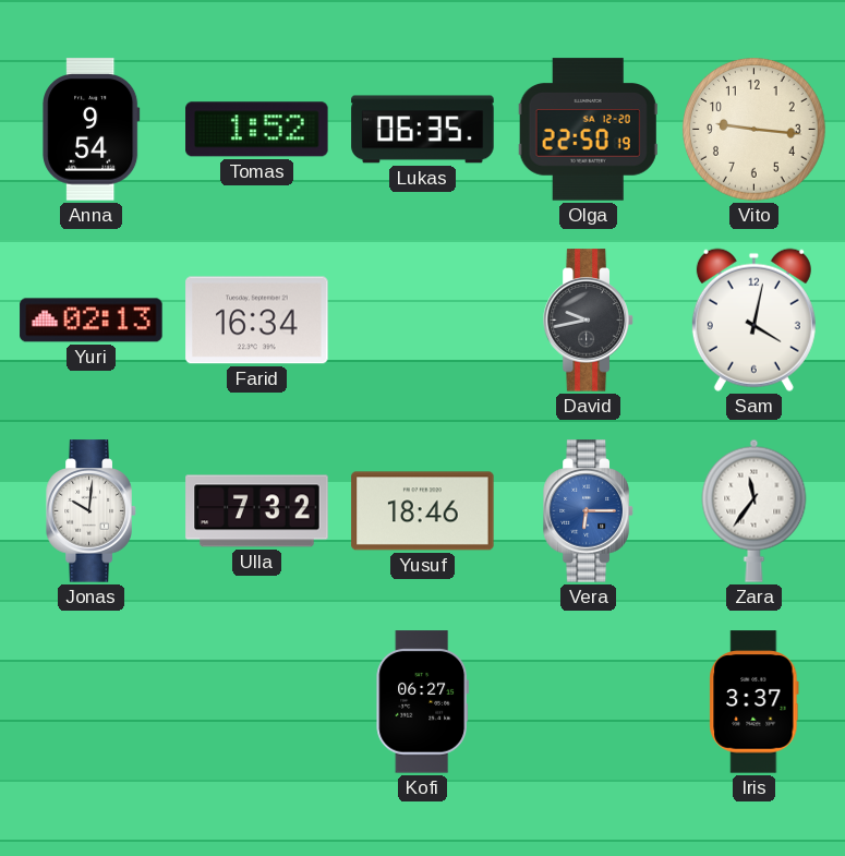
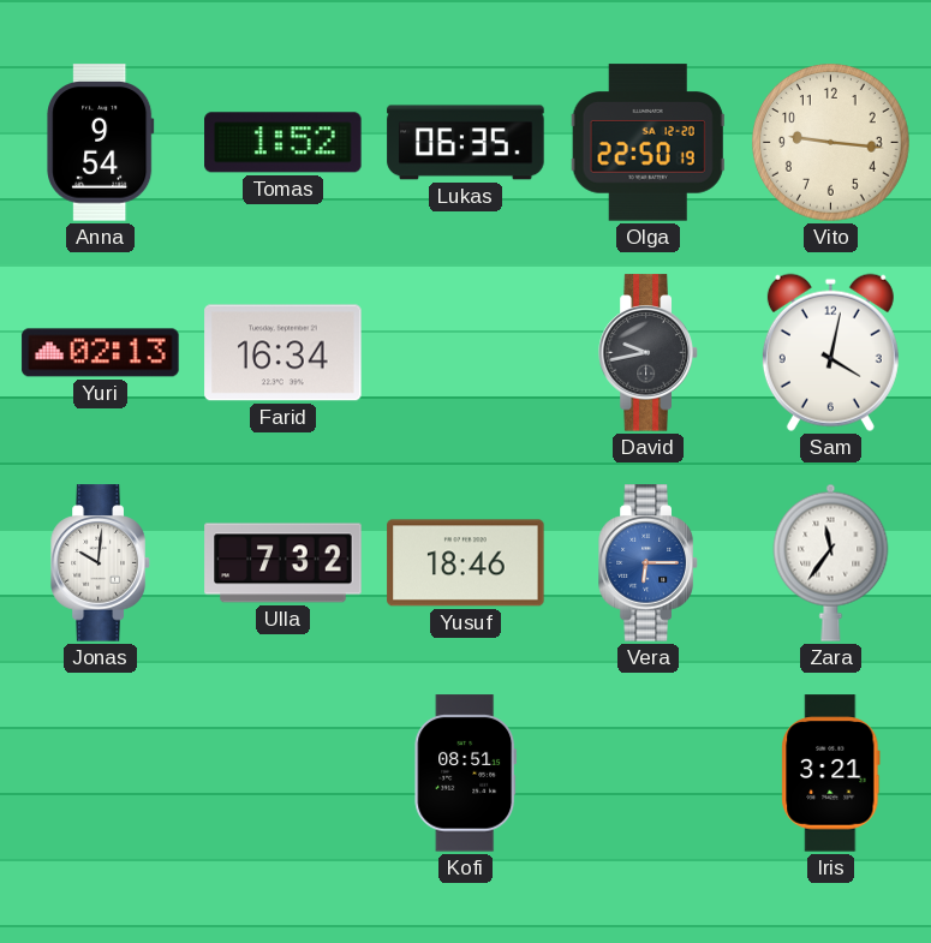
Kofi: 06:27 -> 08:51 (466, 774)
Iris: 3:37 -> 3:21 (831, 774)
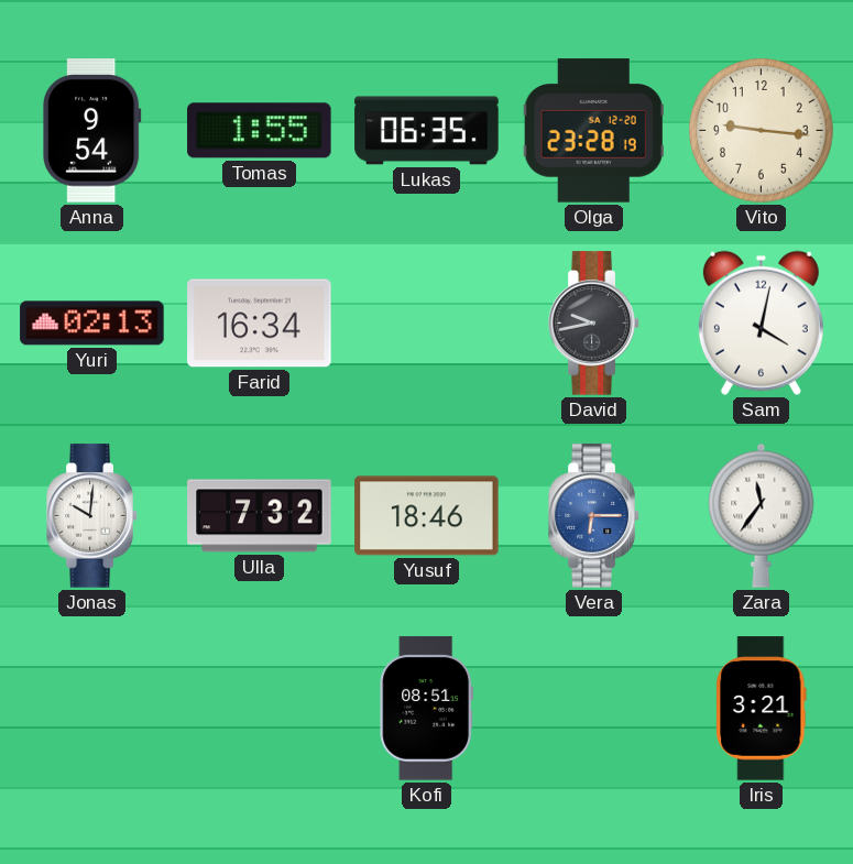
Tomas: 1:52 -> 1:55 (260, 131)
Olga: 22:50 -> 23:28 (593, 131)
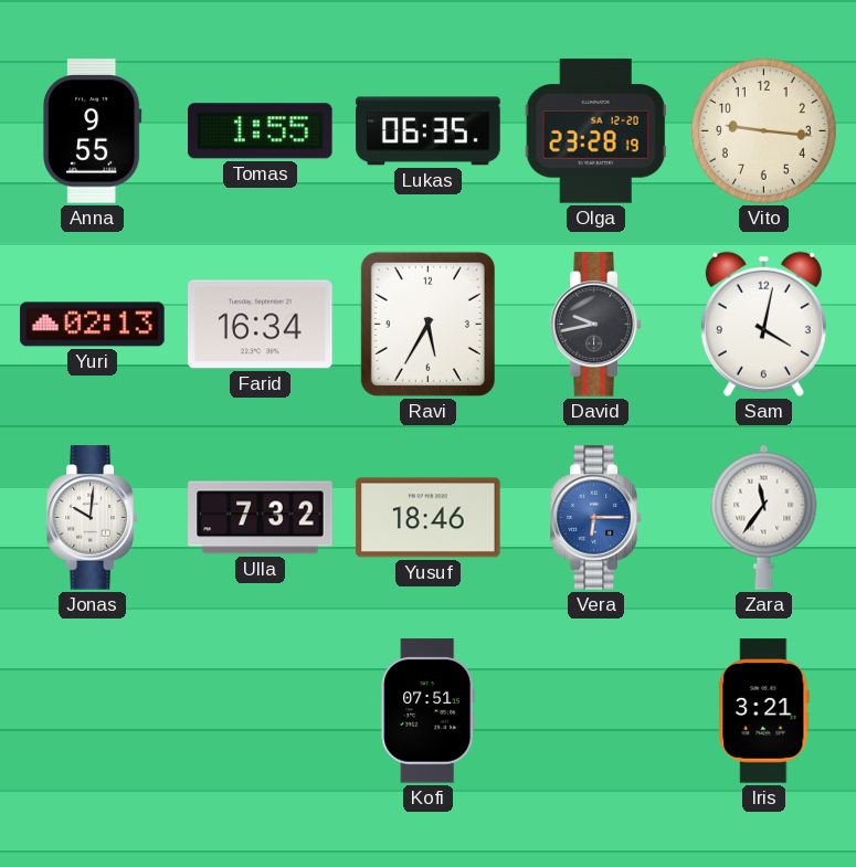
Anna: 9:54 -> 9:55 (93, 131)
Ravi: none -> 5:35 (427, 324)
Kofi: 08:51 -> 07:51 (429, 711)
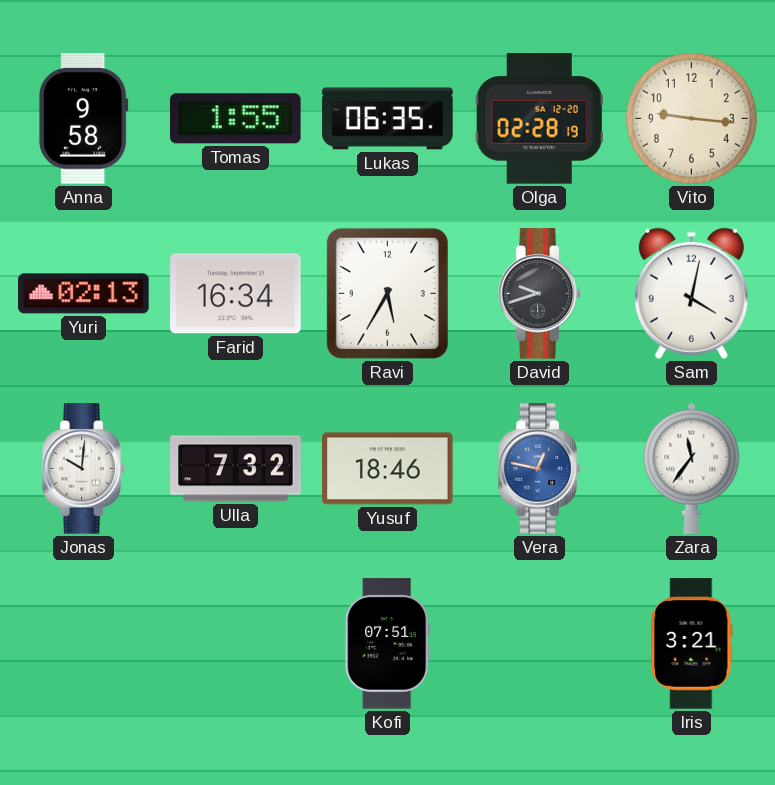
Anna: 9:55 -> 9:58 (84, 119)
Olga: 23:28 -> 02:28 (539, 119)
David: 9:43 -> 9:42 (540, 294)
Vera: 6:15 -> 12:47 (540, 469)
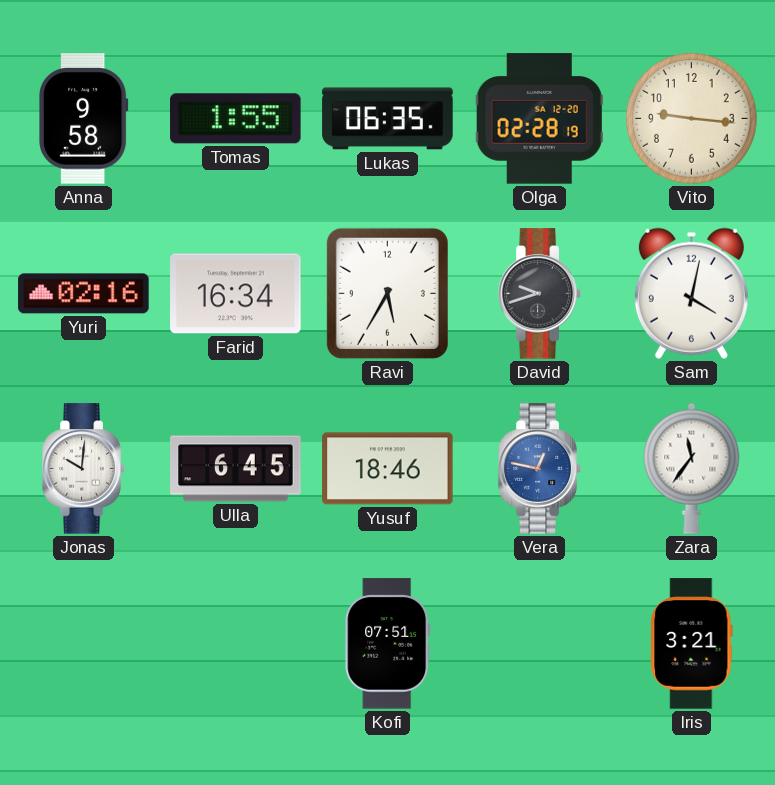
Yuri: 02:13 -> 02:16 (84, 294)
Ulla: 7:32 -> 6:45 (236, 469)
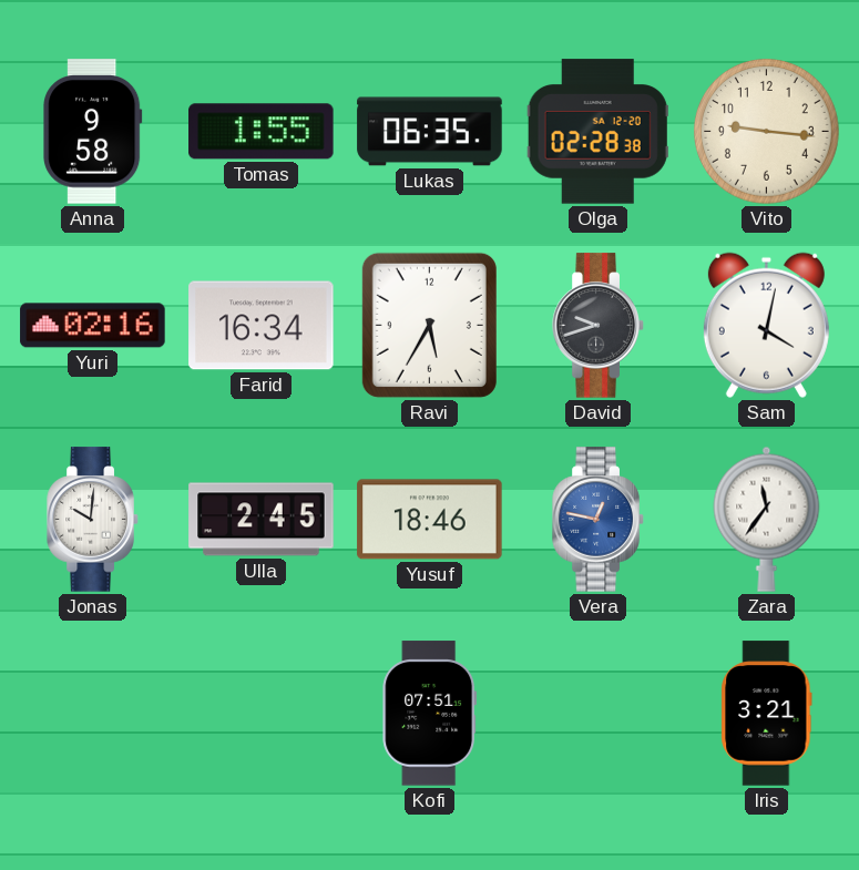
Olga: 02:28:19 -> 02:28:38 (597, 132)
Ulla: 6:45 -> 2:45 (262, 520)
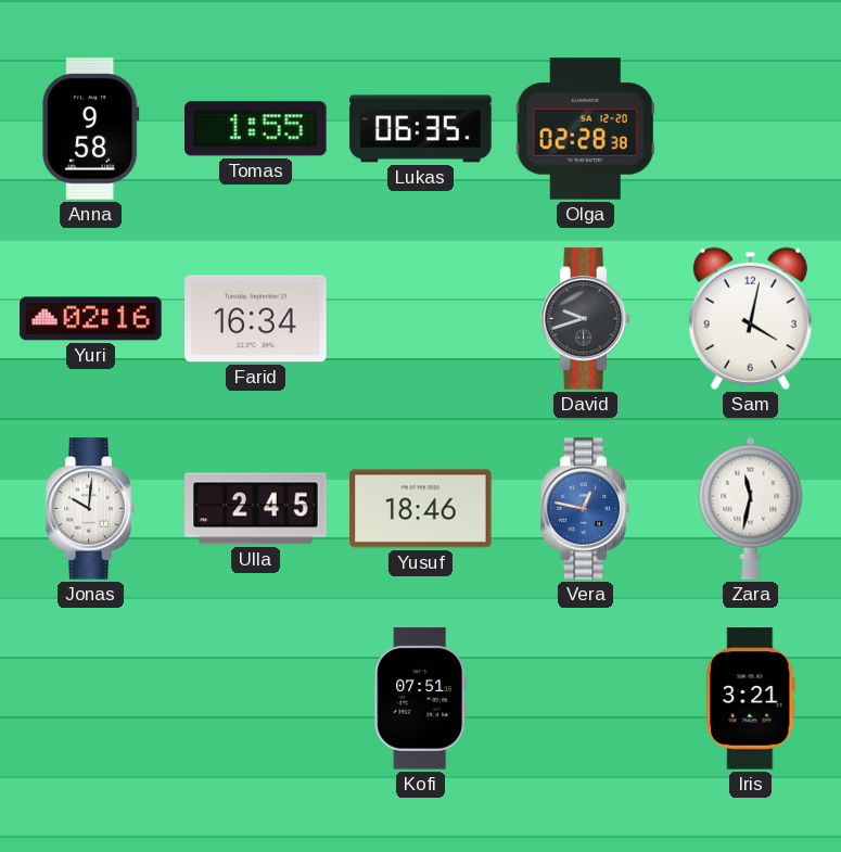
Vito: 9:16 -> none (767, 132)
Ravi: 5:35 -> none (429, 325)
Zara: 11:36 -> 11:32 (751, 508)
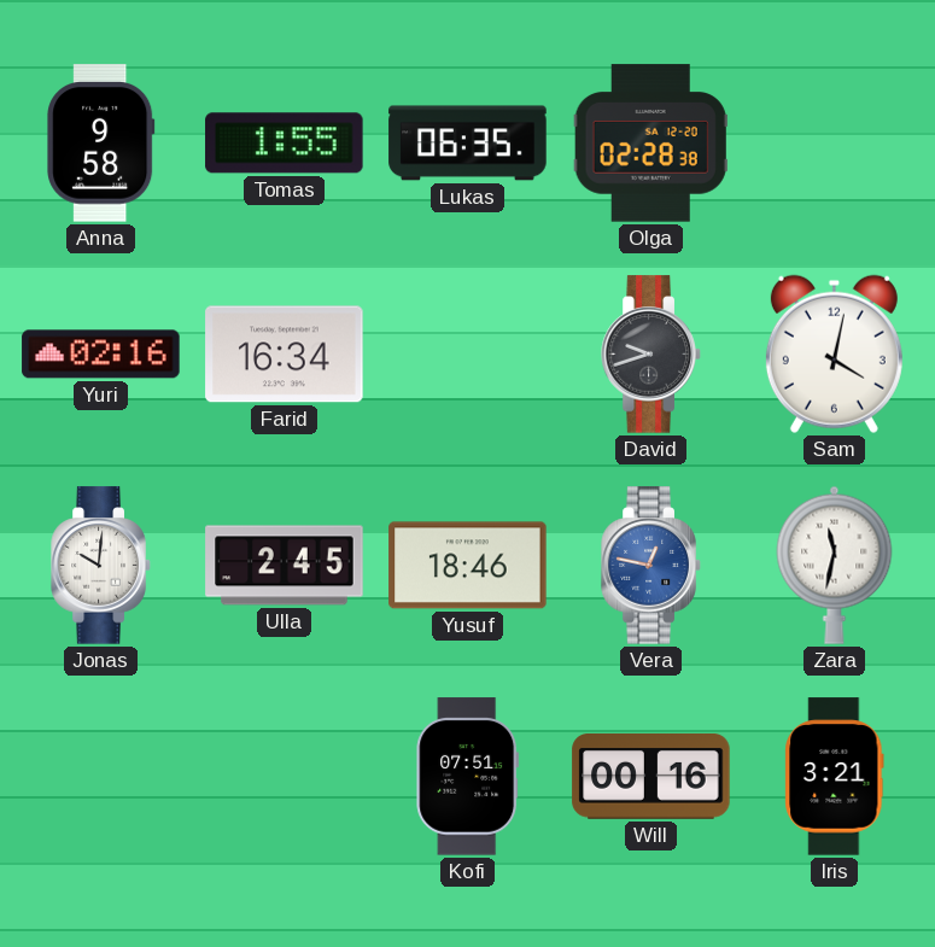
Will: none -> 00:16 (651, 777)
